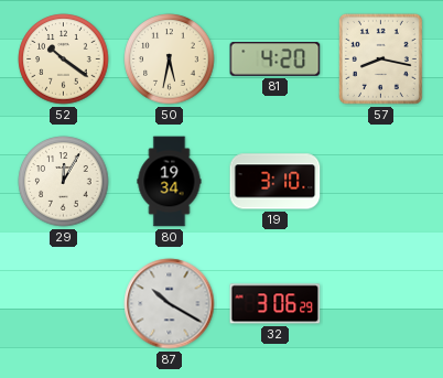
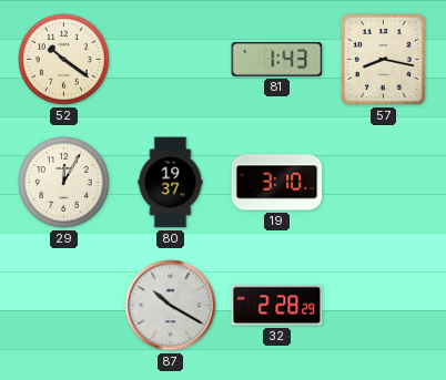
50: 5:32 -> none (170, 60)
81: 4:20 -> 1:43 (277, 60)
80: 19:34 -> 19:37 (171, 183)
32: 3:06 -> 2:28 (277, 306)
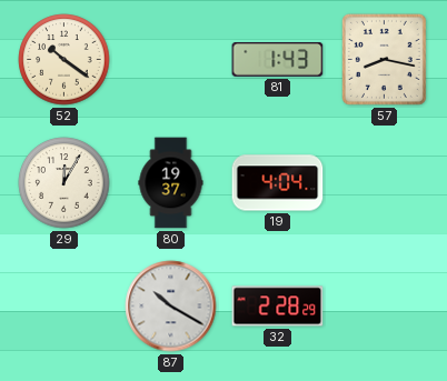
19: 3:10 -> 4:04 (278, 183)
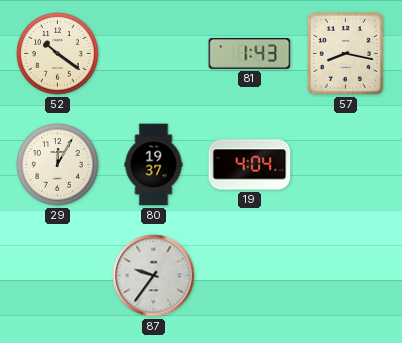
87: 10:20 -> 9:36 (154, 276)
32: 2:28 -> none (278, 307)
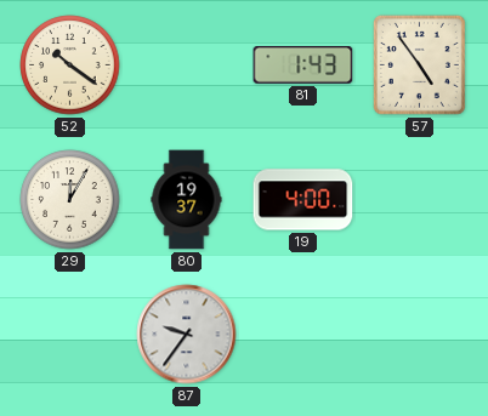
57: 8:17 -> 4:54 (419, 64)
19: 4:04 -> 4:00 (303, 200)
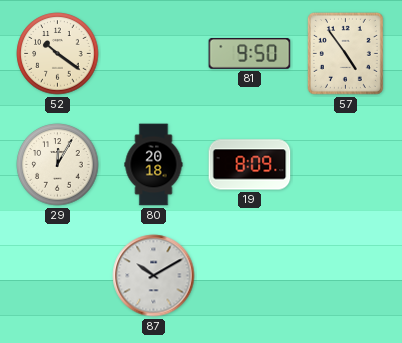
81: 1:43 -> 9:50 (250, 54)
80: 19:37 -> 20:18 (154, 165)
19: 4:00 -> 8:09 (250, 165)
87: 9:36 -> 10:10 (154, 276)
